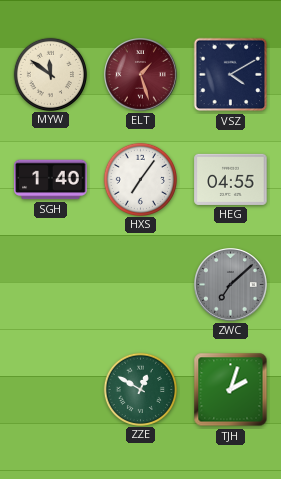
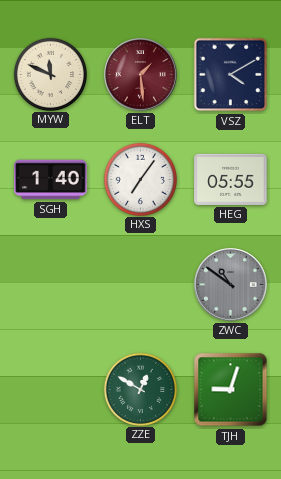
MYW: 11:51 -> 11:49 (50, 74)
ELT: 1:27 -> 1:29 (141, 75)
HEG: 04:55 -> 05:55 (231, 179)
ZWC: 7:08 -> 10:51 (231, 285)
TJH: 2:03 -> 9:03 (231, 390)
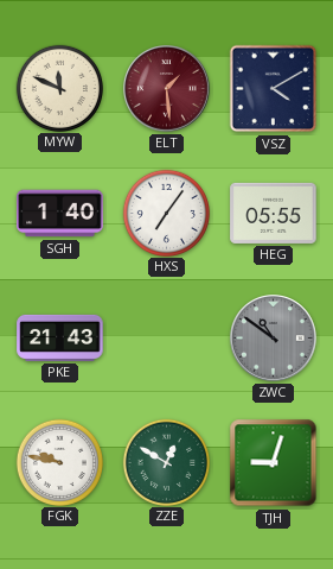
PKE: none -> 21:43 (60, 337)
FGK: none -> 9:47 (59, 462)
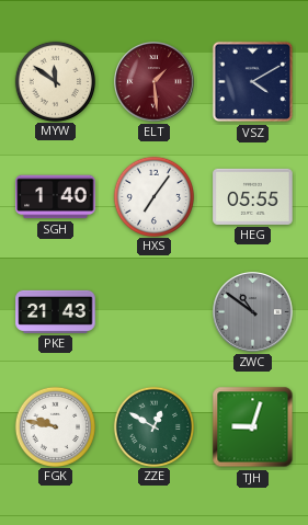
MYW: 11:49 -> 11:51 (55, 81)
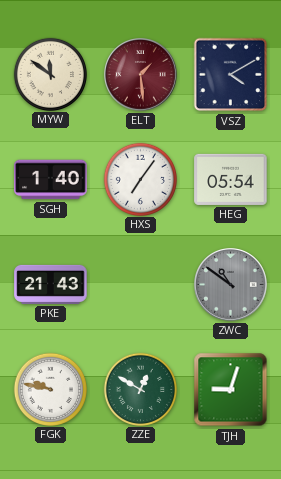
HEG: 05:55 -> 05:54 (231, 179)
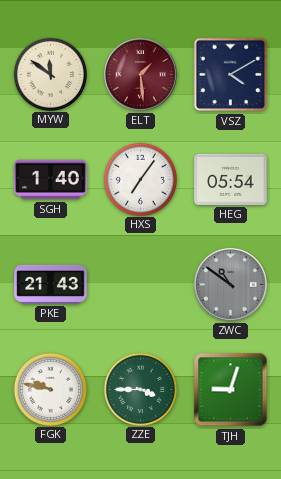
ZZE: 12:50 -> 3:45 (140, 389)
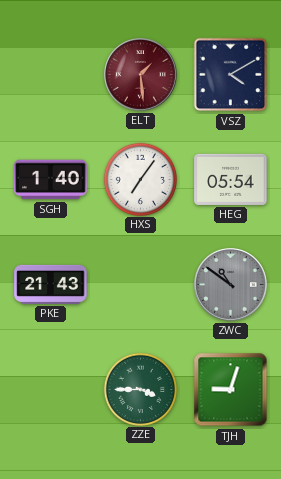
MYW: 11:51 -> none (50, 74)
FGK: 9:47 -> none (50, 389)
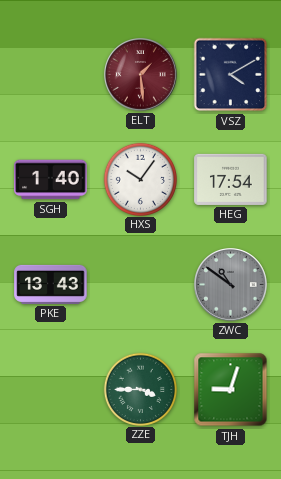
HXS: 7:06 -> 10:06 (140, 179)
HEG: 05:54 -> 17:54 (231, 179)
PKE: 21:43 -> 13:43 (51, 284)
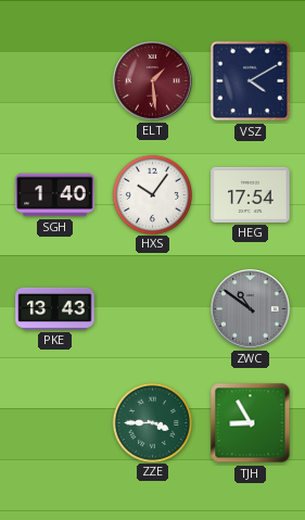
TJH: 9:03 -> 8:55 (251, 423)
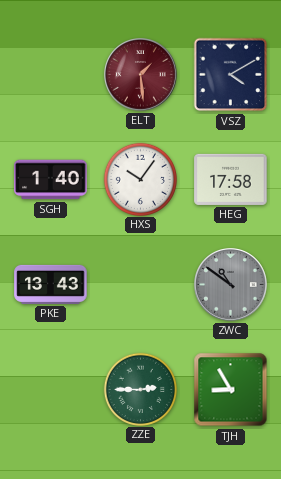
HEG: 17:54 -> 17:58 (231, 179)
ZZE: 3:45 -> 2:45 (140, 389)
